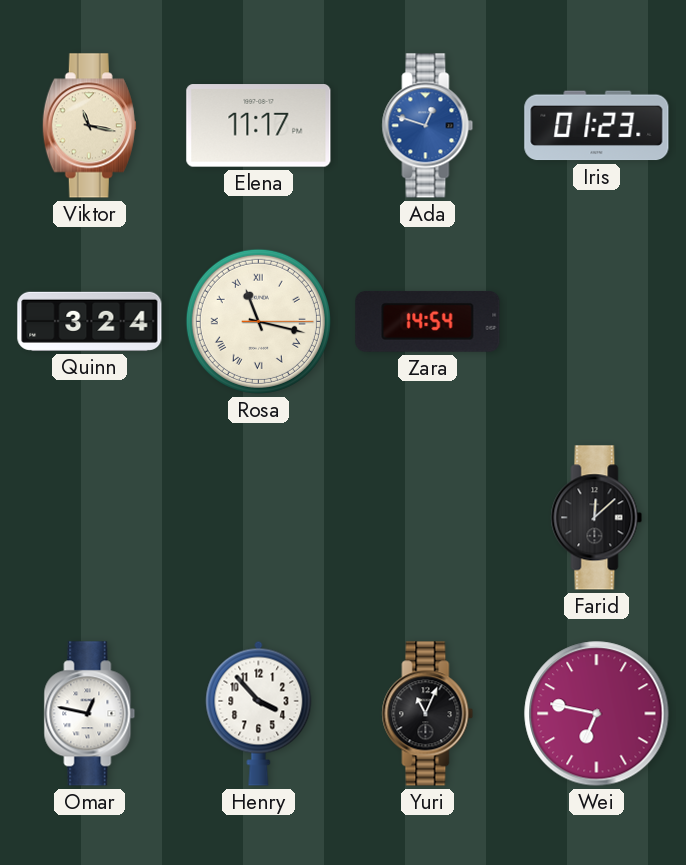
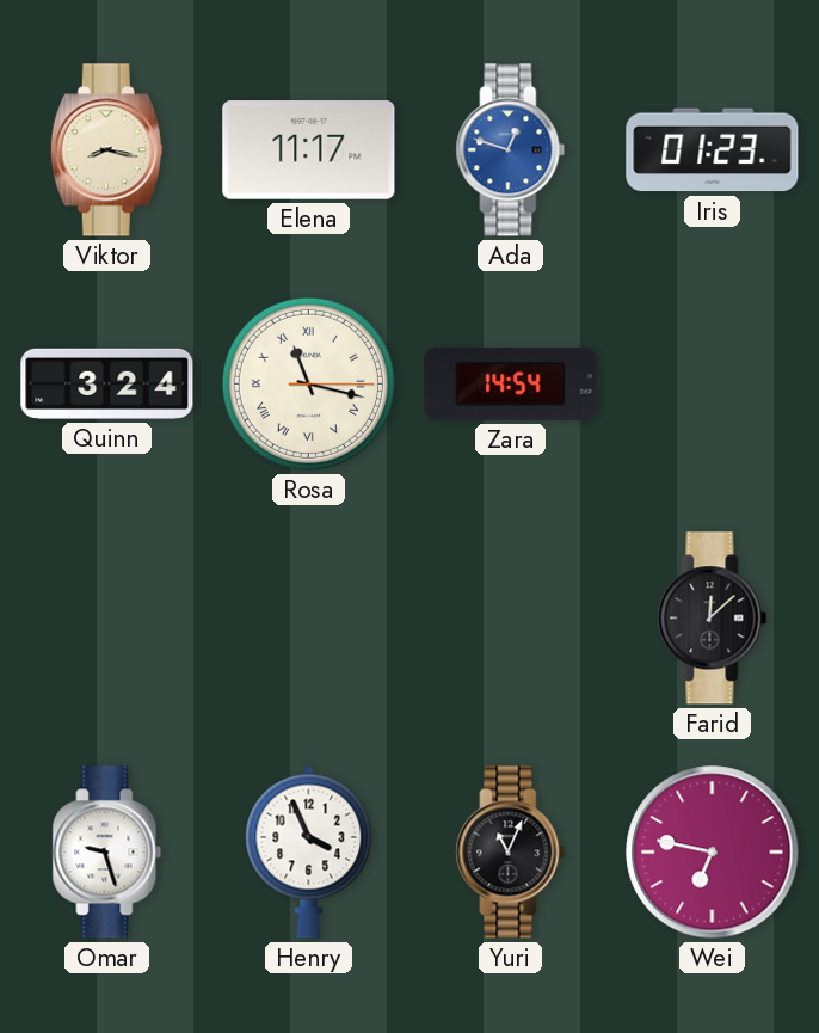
Viktor: 11:17 -> 8:17 (106, 150)
Omar: 12:47 -> 9:27 (107, 853)
Henry: 3:53 -> 3:56 (309, 851)
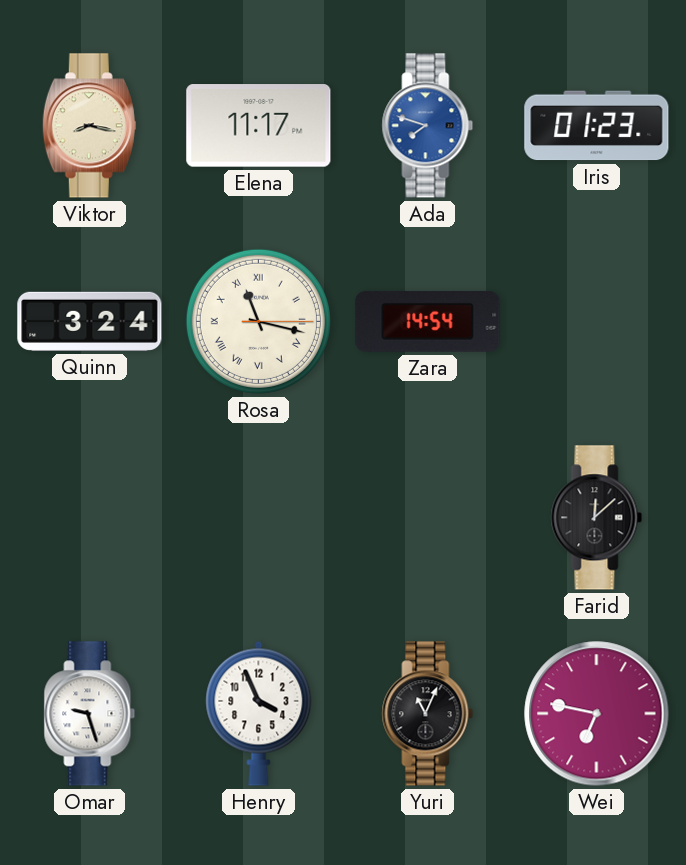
Ada: 12:48 -> 7:48 (428, 126)
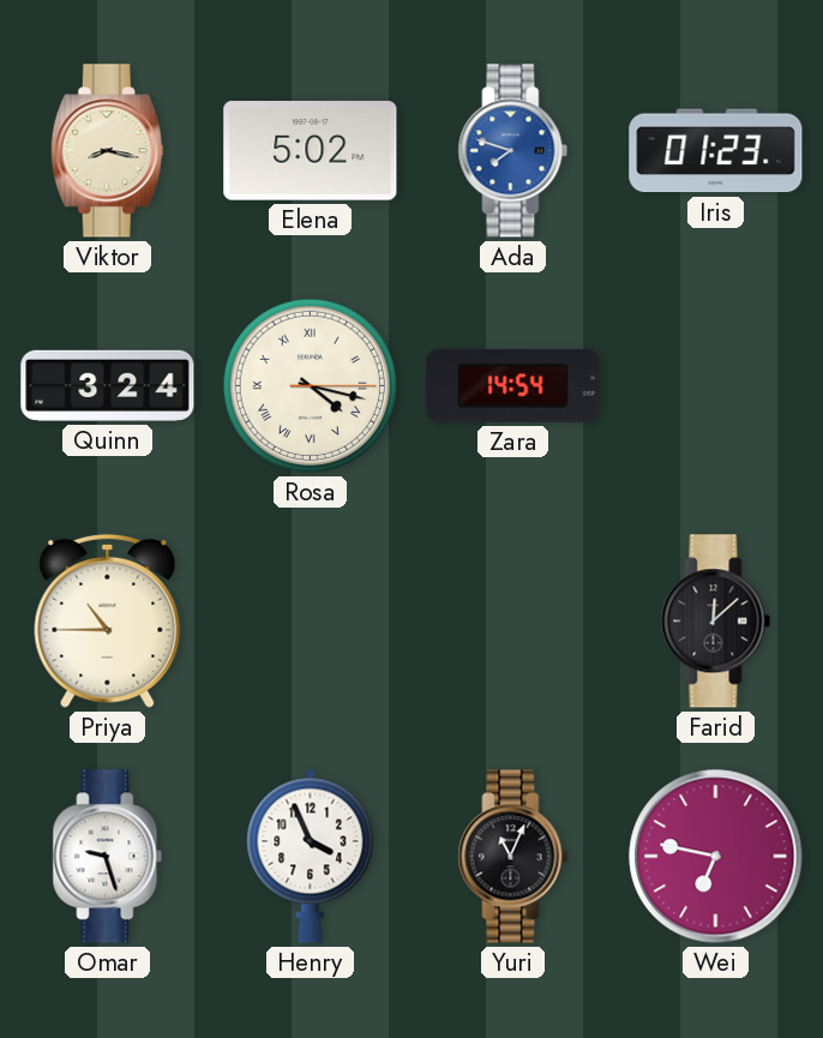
Elena: 11:17 -> 5:02 (311, 151)
Rosa: 11:17 -> 4:17 (310, 385)
Priya: none -> 10:45 (108, 620)
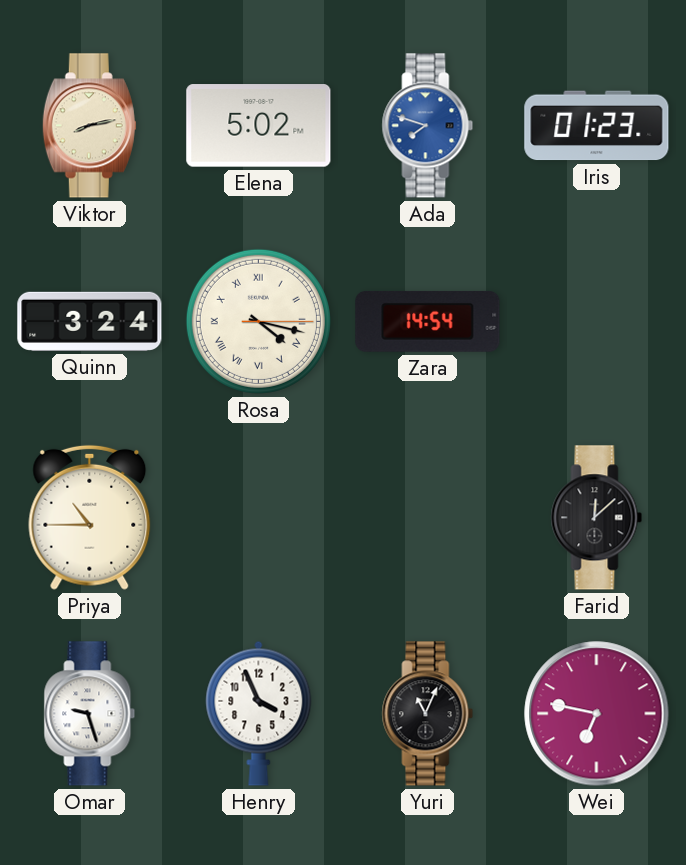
Viktor: 8:17 -> 8:13 (89, 126)
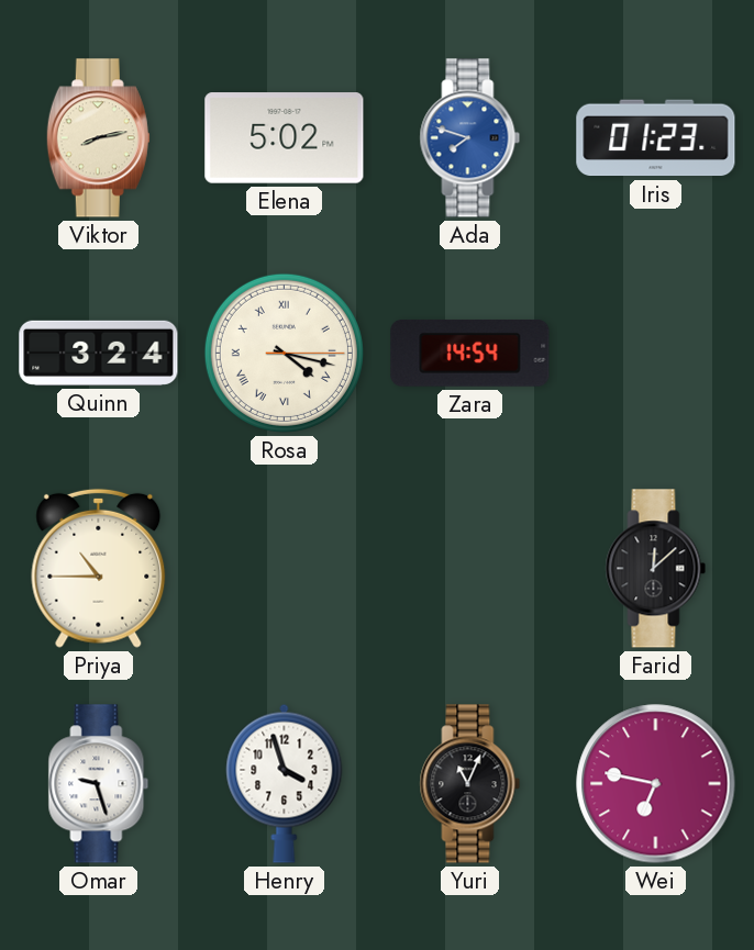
Henry: 3:56 -> 3:57 (285, 783)
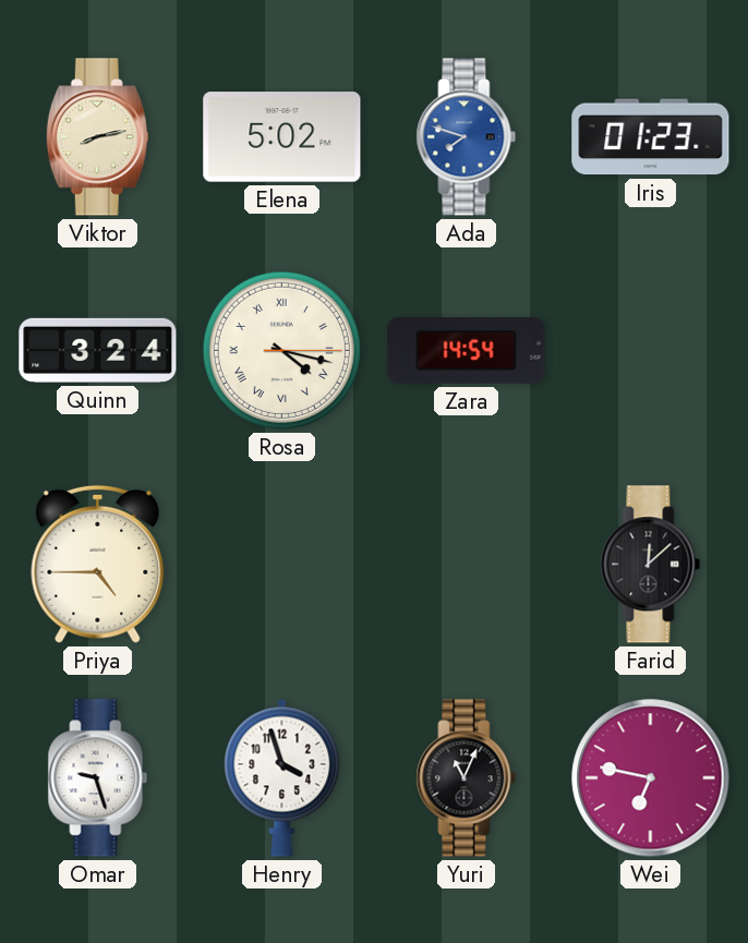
Priya: 10:45 -> 4:45 (98, 564)
